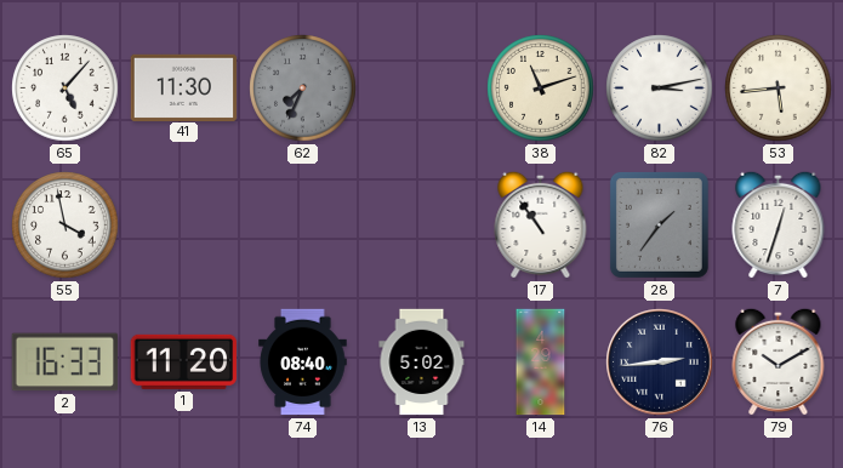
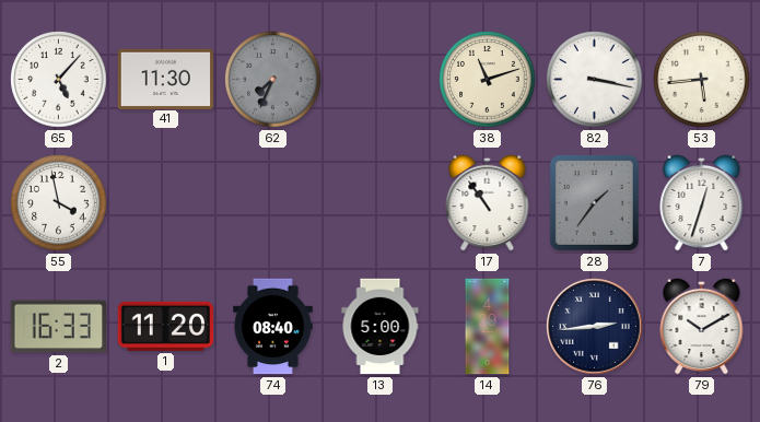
82: 3:13 -> 3:17 (595, 80)
13: 5:02 -> 5:00 (381, 327)
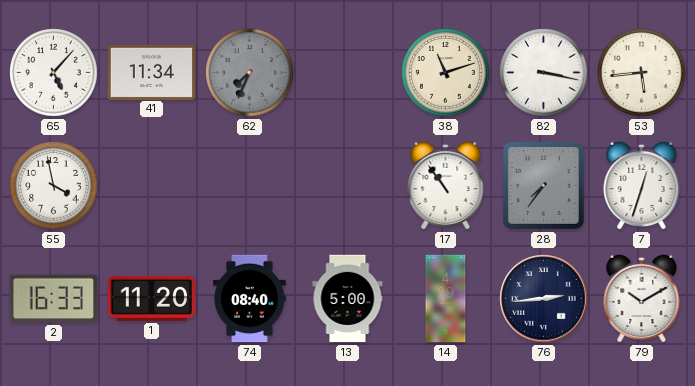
41: 11:30 -> 11:34 (152, 72)
28: 1:36 -> 7:36 (543, 185)
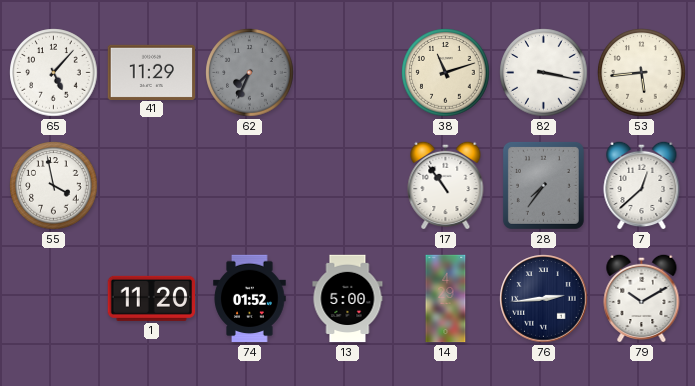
41: 11:34 -> 11:29 (152, 72)
7: 12:33 -> 12:38 (642, 185)
2: 16:33 -> none (53, 299)
74: 08:40 -> 01:52 (250, 299)
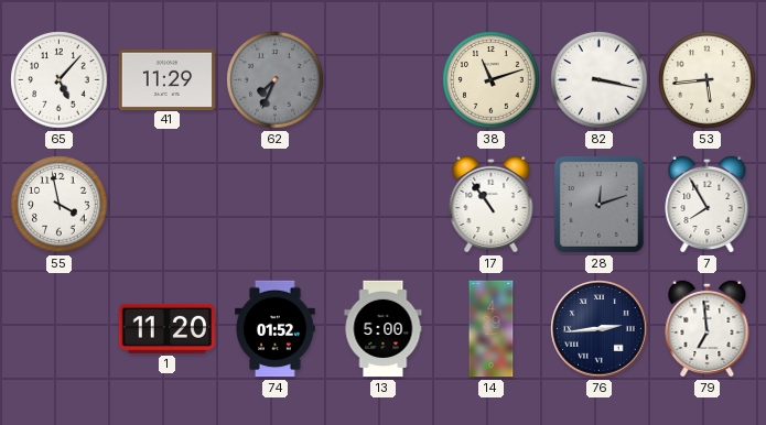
28: 7:36 -> 12:12 (598, 204)
7: 12:38 -> 7:55 (708, 204)
79: 10:10 -> 6:59 (708, 328)
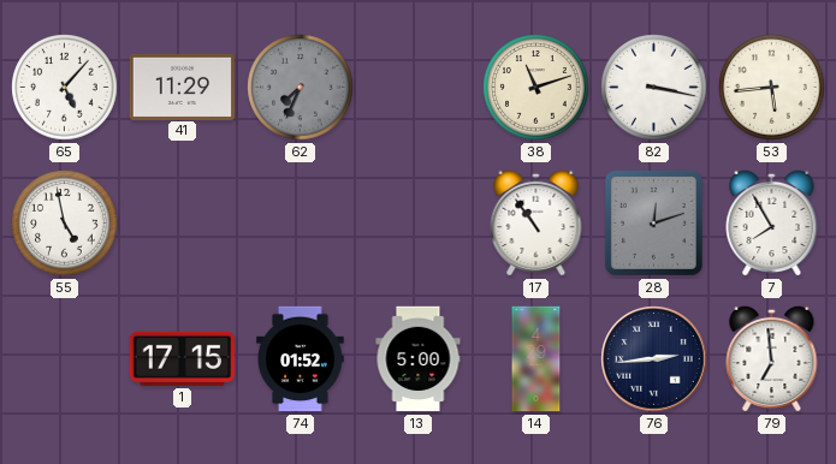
55: 3:58 -> 4:58 (65, 224)
1: 11:20 -> 17:15 (183, 358)
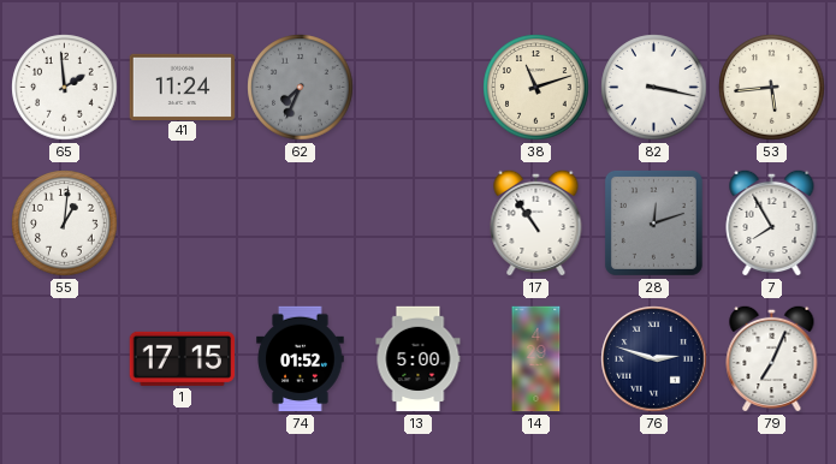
65: 5:07 -> 1:59 (65, 88)
41: 11:29 -> 11:24 (183, 87)
55: 4:58 -> 1:01 (65, 224)
76: 2:44 -> 2:48 (654, 359)
79: 6:59 -> 7:04 (772, 358)
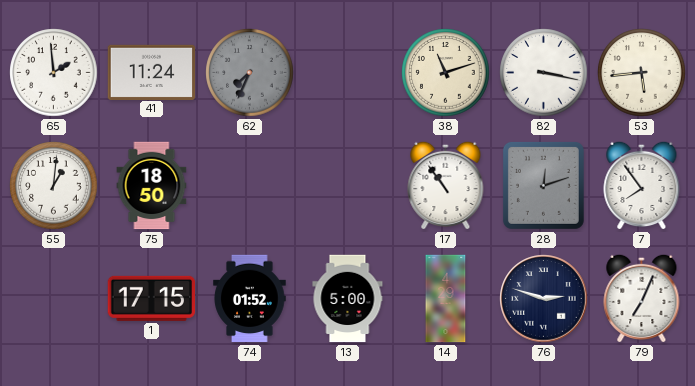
75: none -> 18:50 (152, 186)
7: 7:55 -> 7:54 (642, 185)
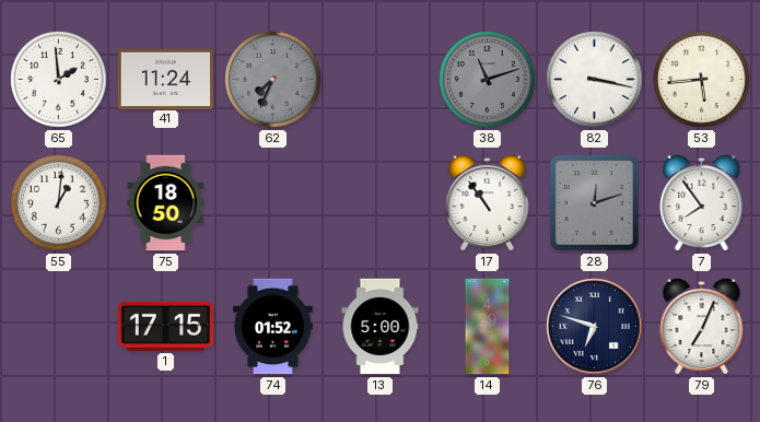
38 dial: cream -> grey (488, 80)
76: 2:48 -> 6:48 (595, 327)
